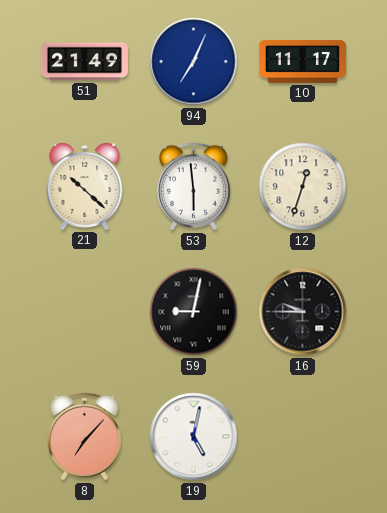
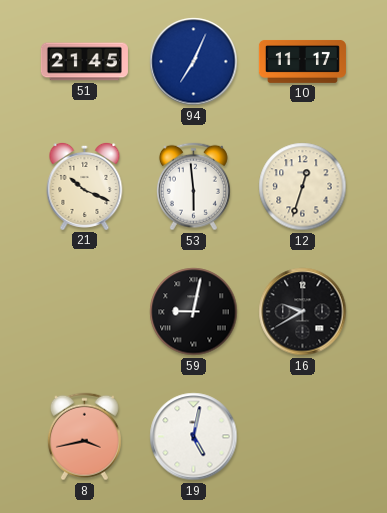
51: 21:49 -> 21:45 (84, 62)
21: 10:22 -> 10:19 (85, 186)
16: 9:45 -> 9:40 (303, 312)
8: 7:07 -> 3:43 (84, 437)
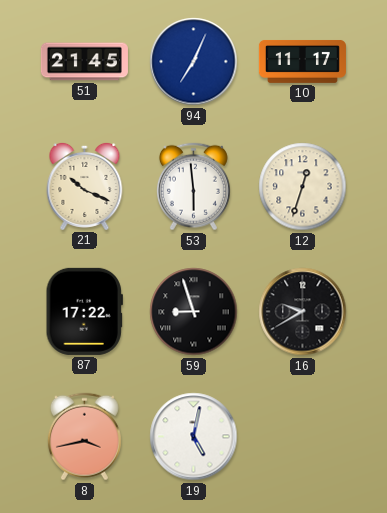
87: none -> 17:22 (84, 311)
59: 9:02 -> 8:57 (194, 312)
